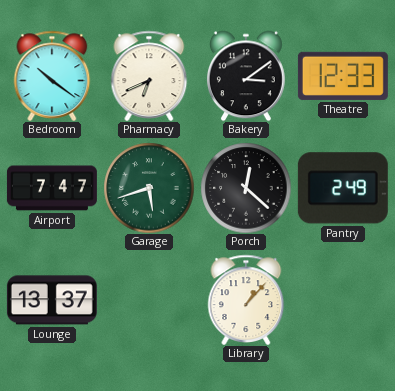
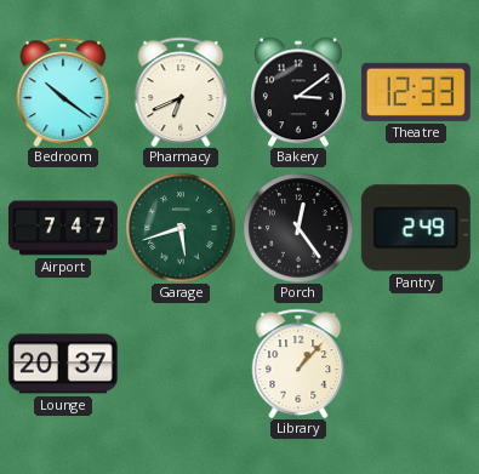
Porch: 12:22 -> 12:24 (298, 228)
Lounge: 13:37 -> 20:37 (63, 364)
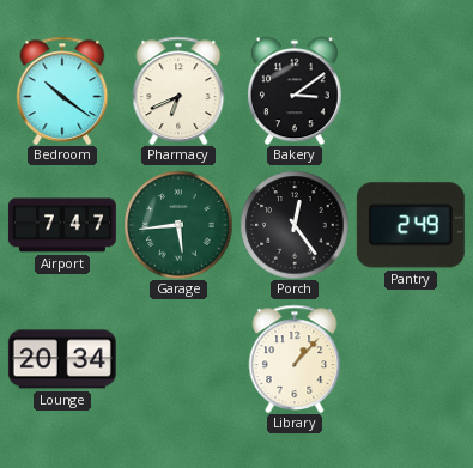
Theatre: 12:33 -> none (416, 92)
Garage: 5:42 -> 5:44 (178, 225)
Lounge: 20:37 -> 20:34 (62, 359)
